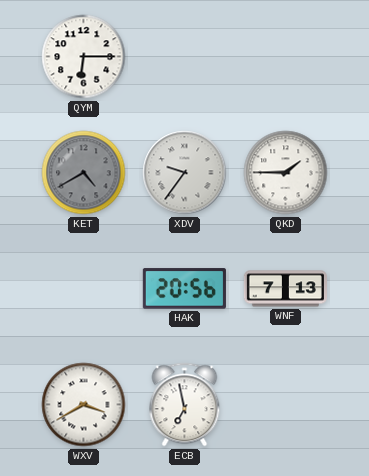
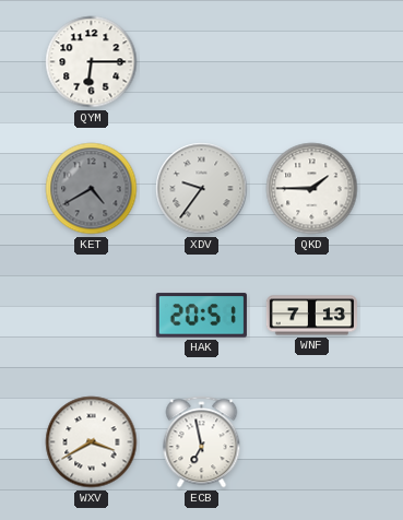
HAK: 20:56 -> 20:51 (201, 316)
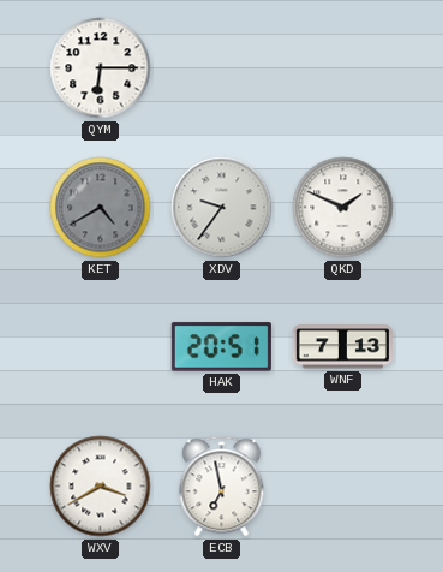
QKD: 1:45 -> 1:49 (343, 208)
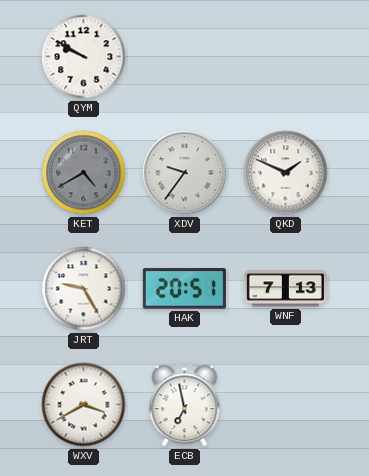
QYM: 6:15 -> 9:50 (84, 57)
JRT: none -> 9:25 (84, 289)
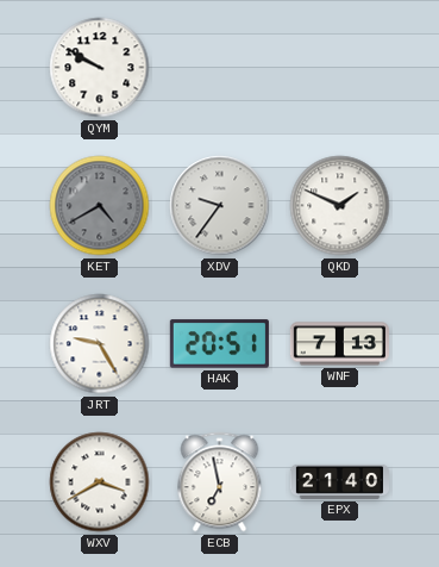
EPX: none -> 21:40 (339, 481)
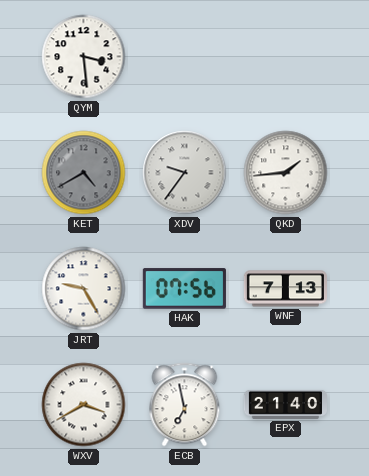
QYM: 9:50 -> 3:29 (84, 57)
QKD: 1:49 -> 1:44 (286, 173)
HAK: 20:51 -> 07:56 (184, 289)
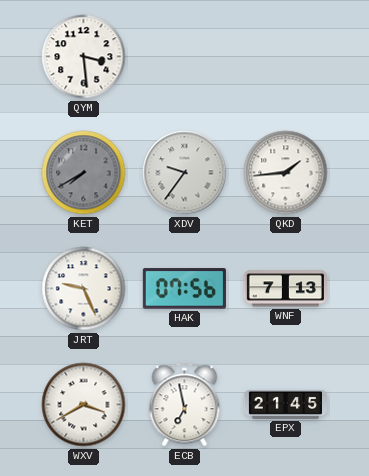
KET: 4:40 -> 7:40 (84, 173)
JRT: 9:25 -> 9:26 (84, 289)
EPX: 21:40 -> 21:45 (285, 404)
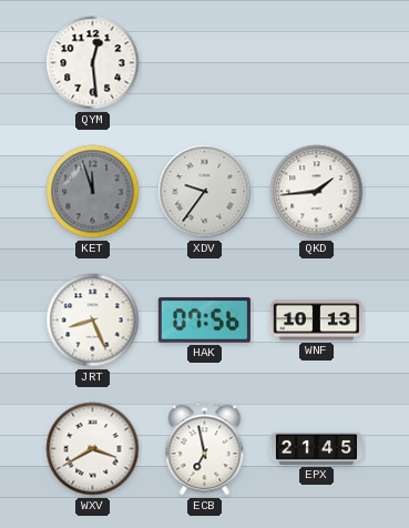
QYM: 3:29 -> 12:29 (93, 63)
KET: 7:40 -> 11:57 (93, 192)
JRT: 9:26 -> 8:26 (93, 321)
WNF: 7:13 -> 10:13 (316, 321)
